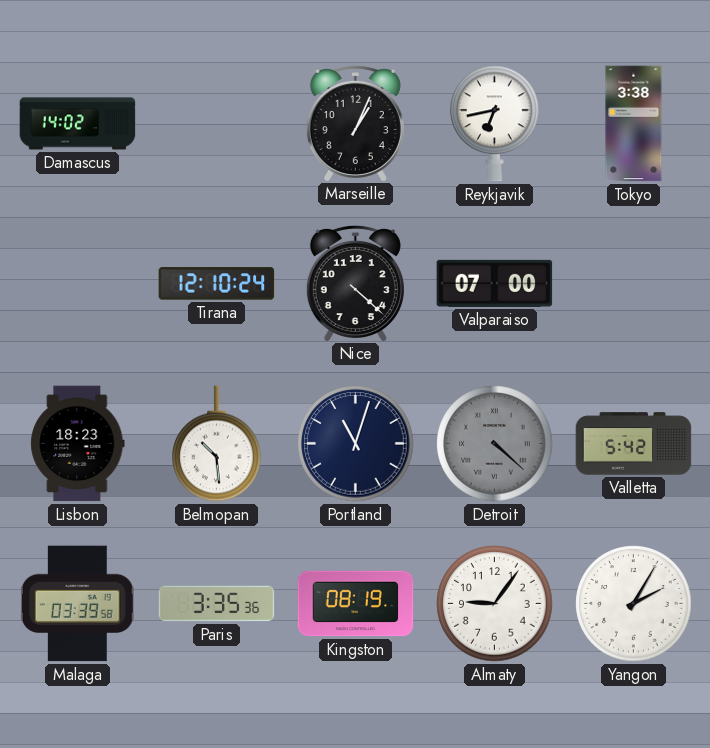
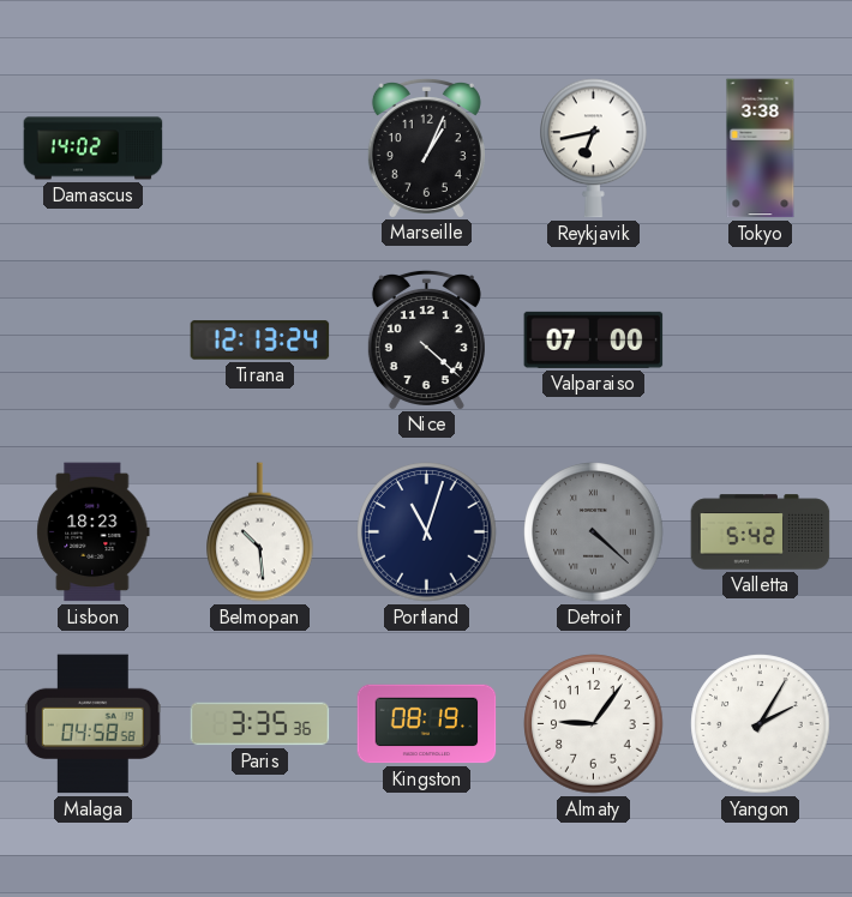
Tirana: 12:10 -> 12:13 (260, 341)
Malaga: 03:39 -> 04:58 (92, 724)
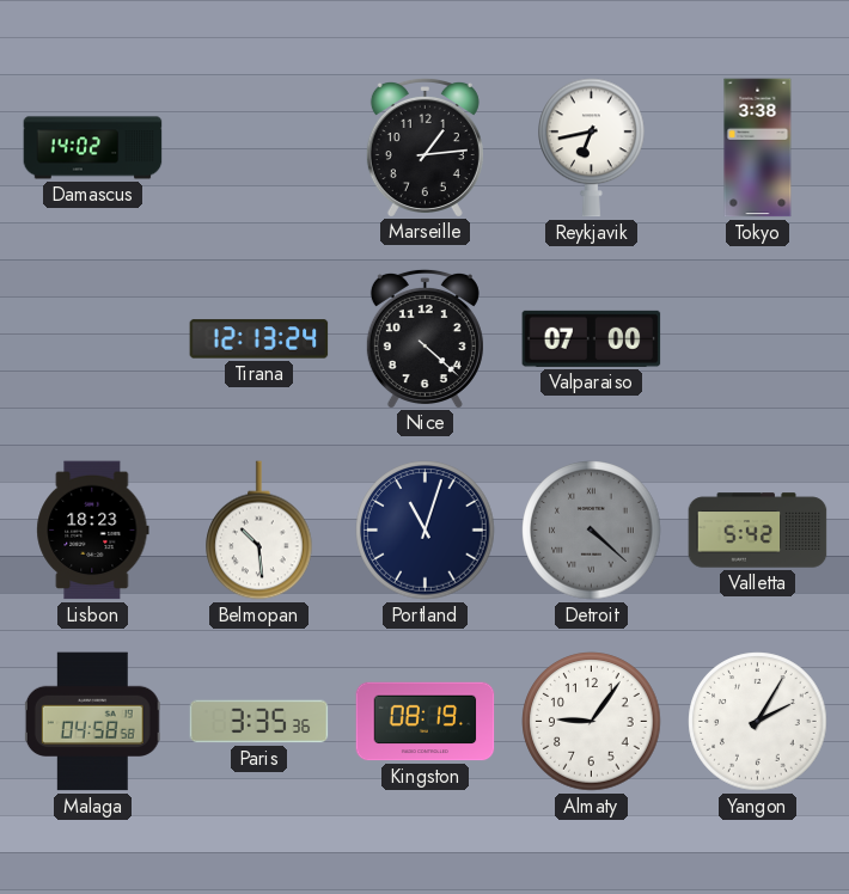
Marseille: 1:04 -> 1:14 (424, 147)
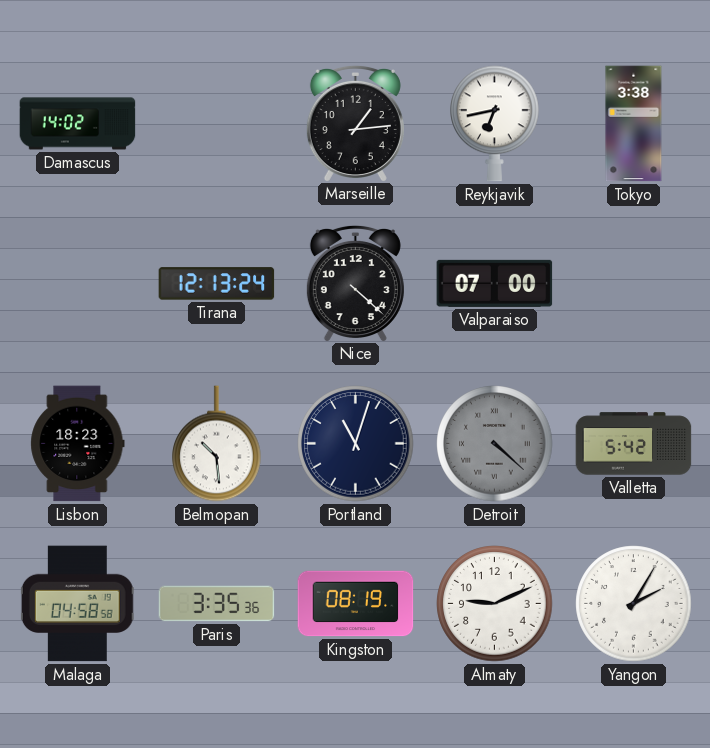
Almaty: 9:06 -> 9:11 (495, 604)
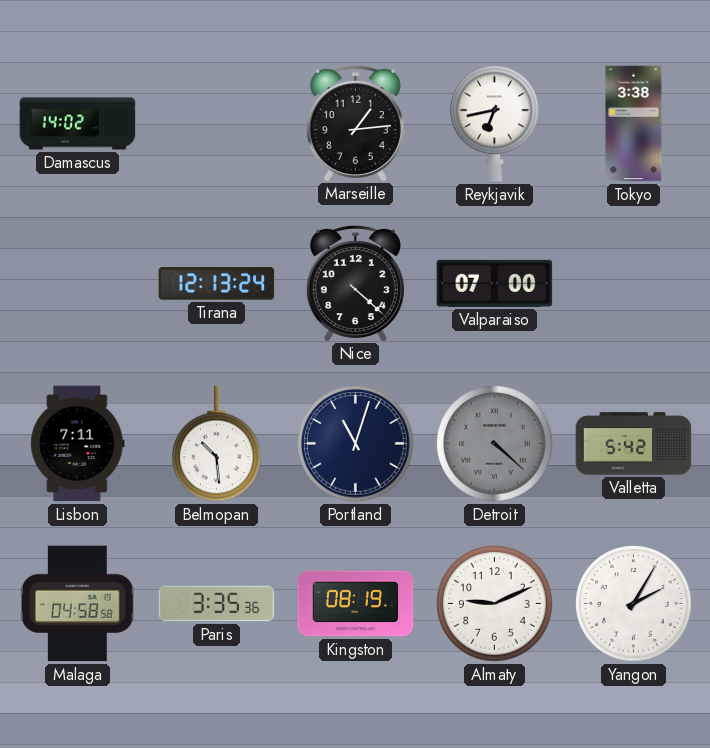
Lisbon: 18:23 -> 7:11 (78, 444)
